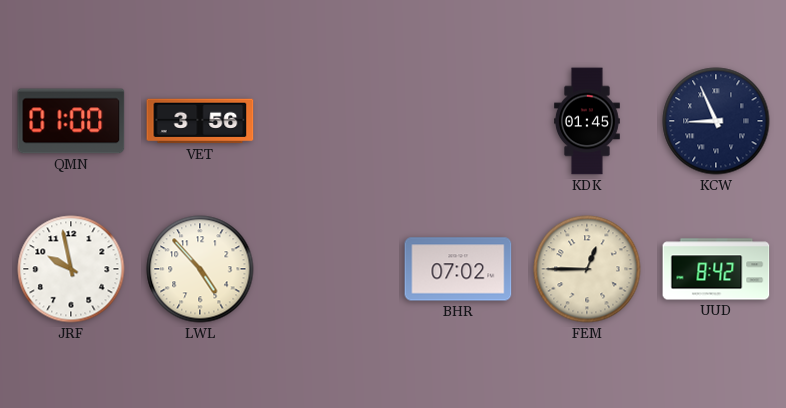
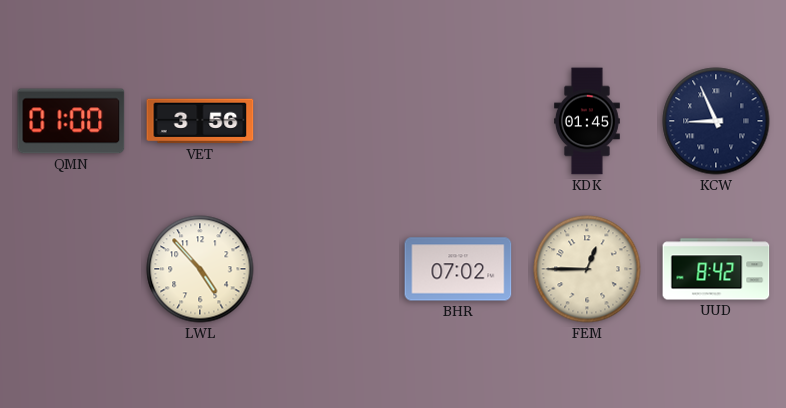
JRF: 9:58 -> none (71, 269)
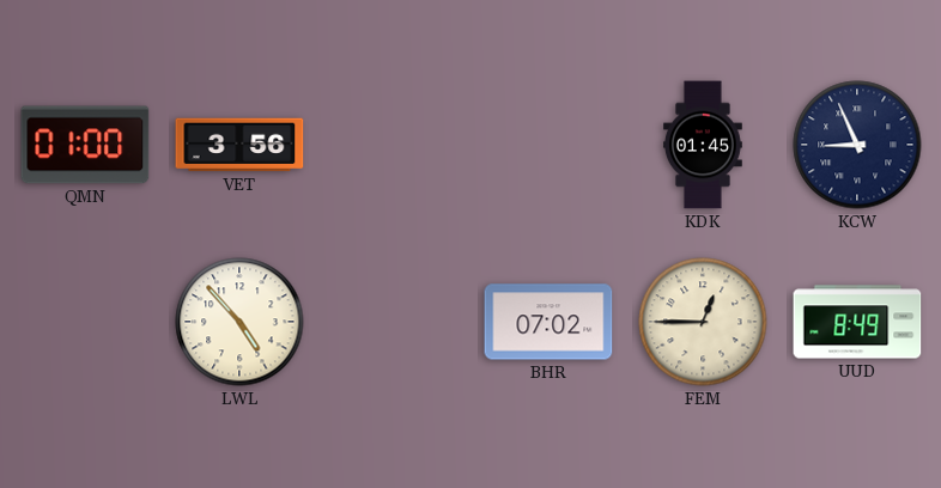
UUD: 8:42 -> 8:49 (857, 322)
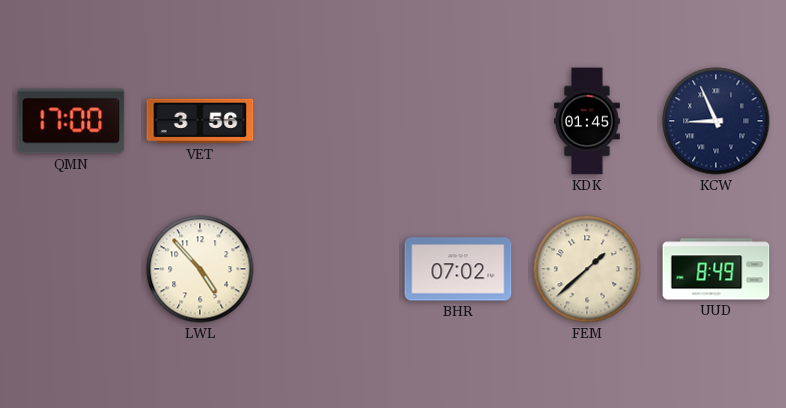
QMN: 01:00 -> 17:00 (71, 121)
FEM: 12:45 -> 1:38 (587, 269)
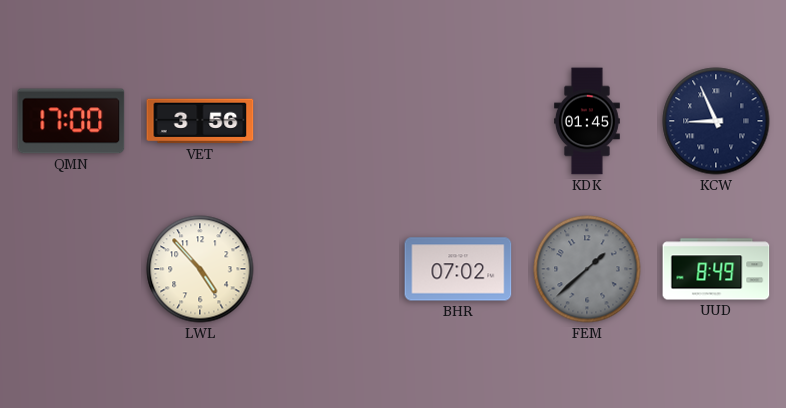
FEM dial: cream -> grey (587, 269)
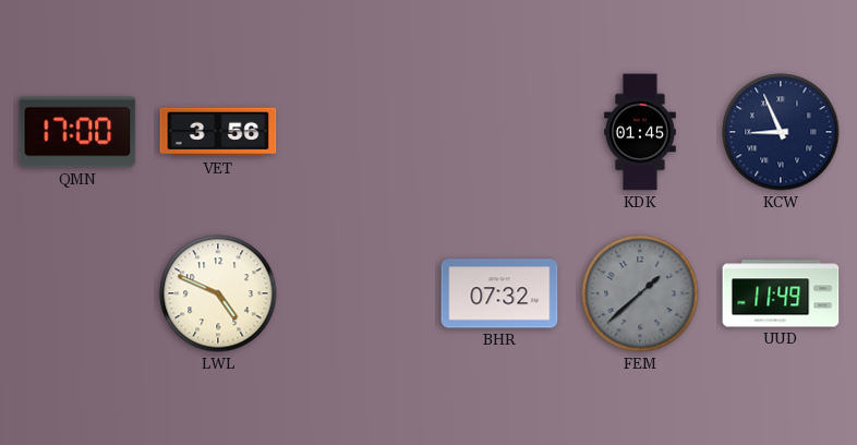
LWL: 4:53 -> 4:49 (218, 293)
BHR: 07:02 -> 07:32 (499, 293)
UUD: 8:49 -> 11:49 (781, 293)
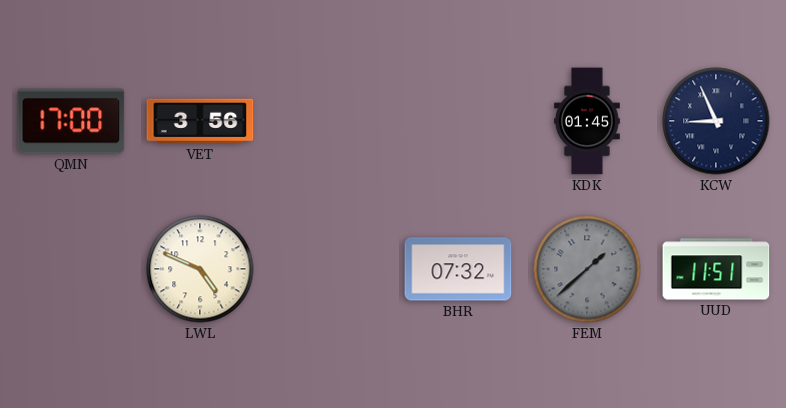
UUD: 11:49 -> 11:51 (716, 269)
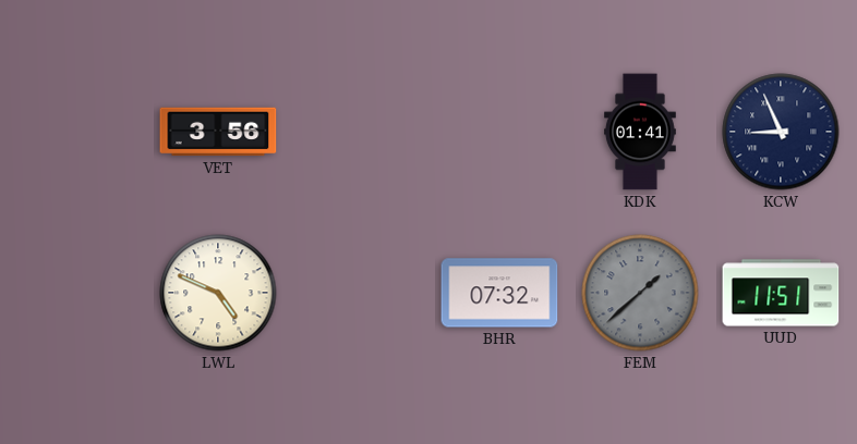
QMN: 17:00 -> none (71, 121)
KDK: 01:45 -> 01:41 (641, 132)
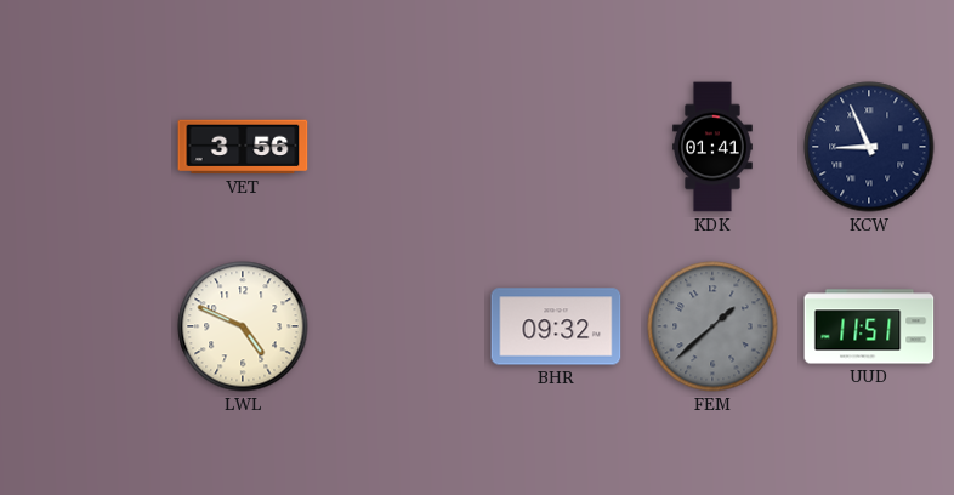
BHR: 07:32 -> 09:32 (556, 326)
